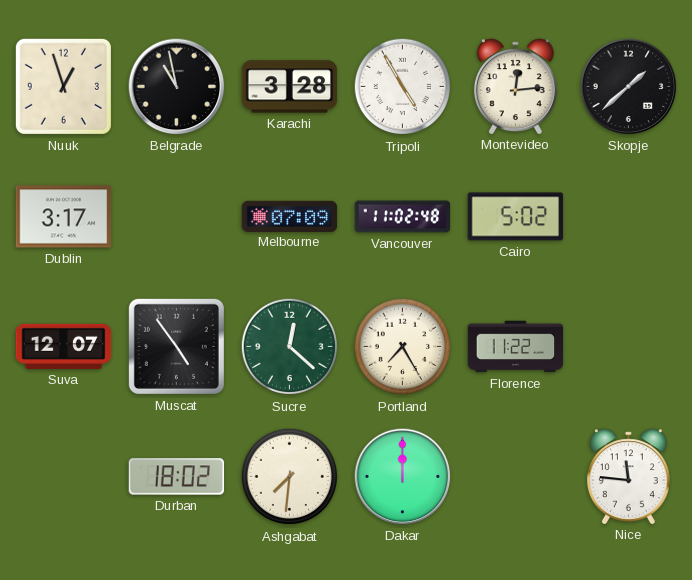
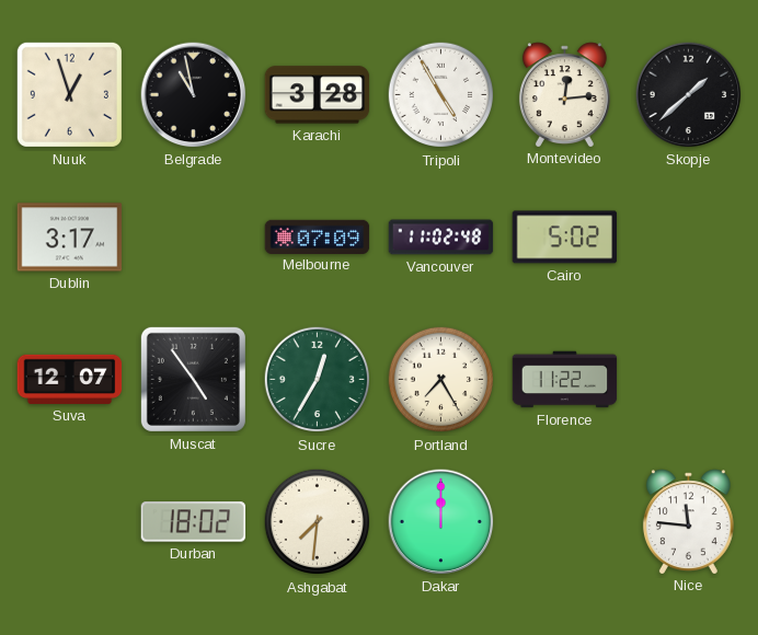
Sucre: 12:22 -> 12:35 (318, 380)
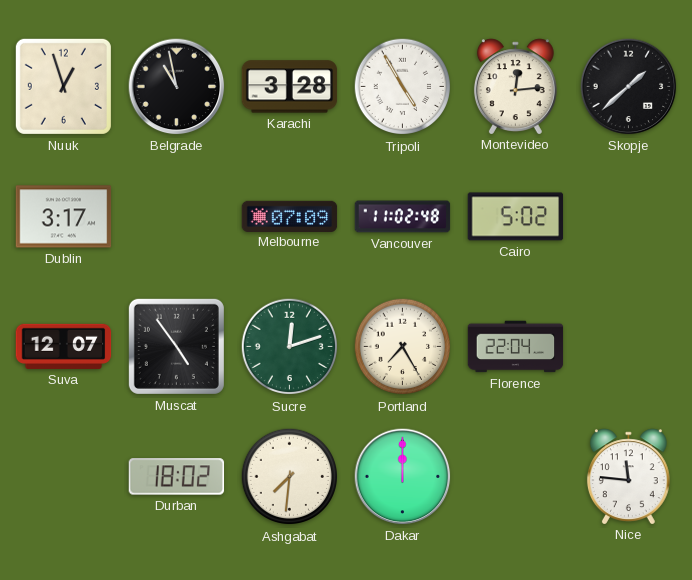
Sucre: 12:35 -> 12:12 (290, 347)
Florence: 11:22 -> 22:04 (516, 347)
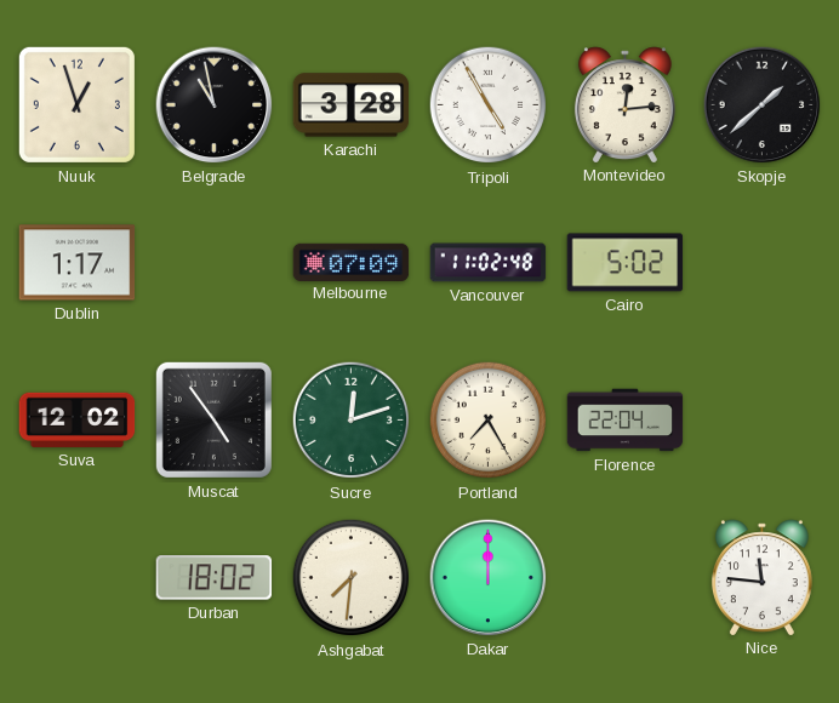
Dublin: 3:17 -> 1:17 (78, 263)
Suva: 12:07 -> 12:02 (78, 419)
